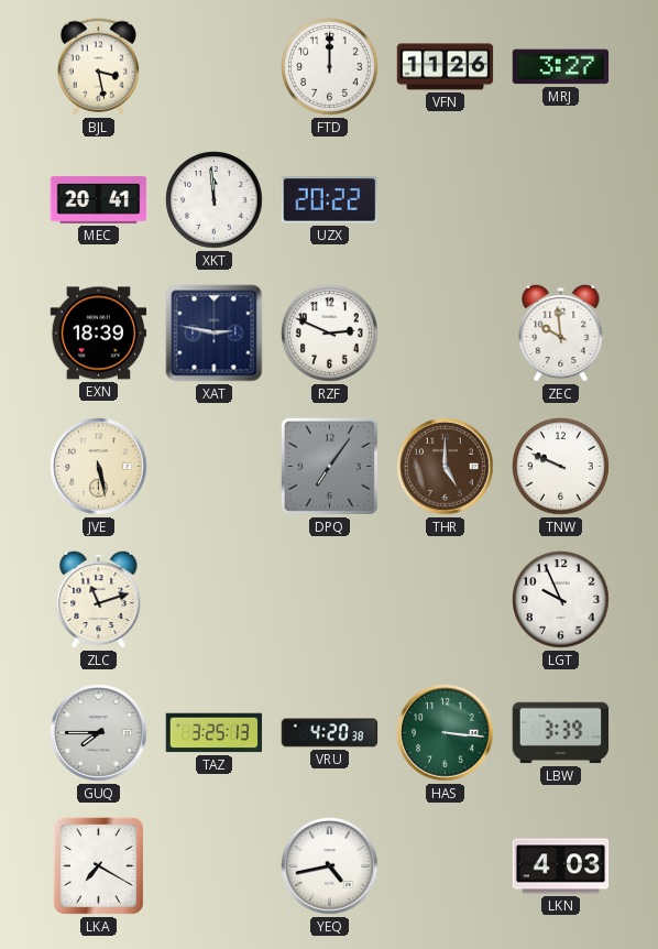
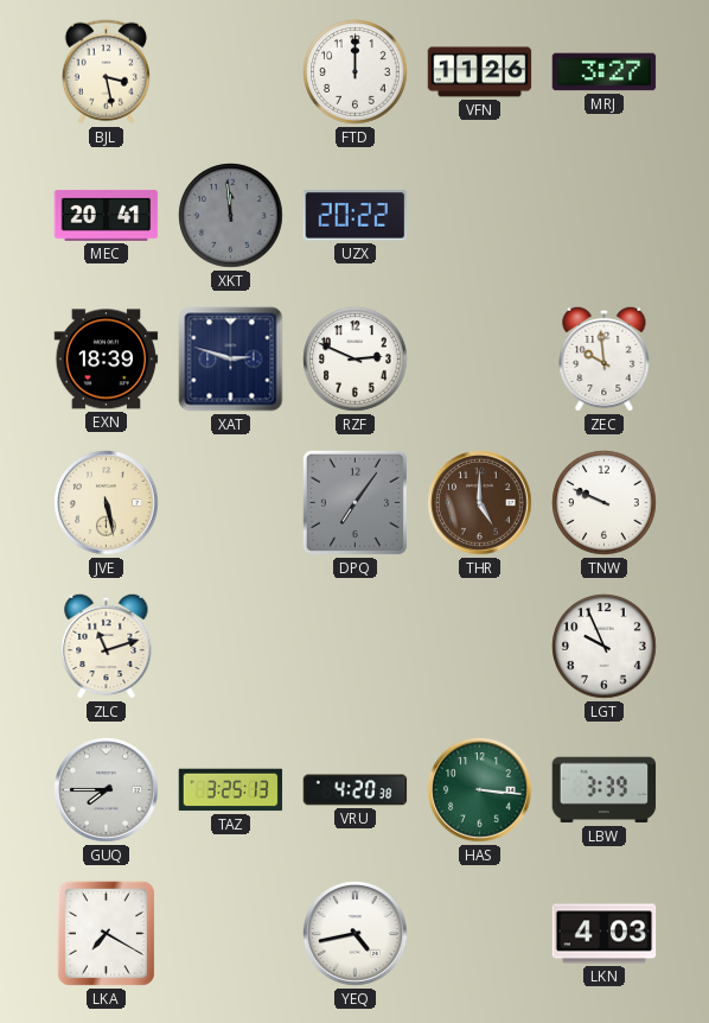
XKT dial: white -> grey (231, 216)
XAT: 2:47 -> 2:48 (231, 360)
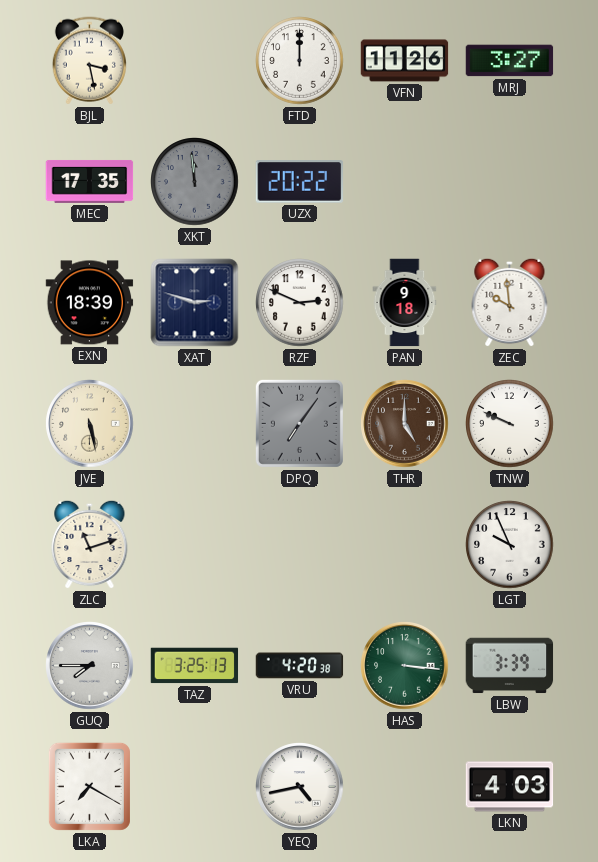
MEC: 20:41 -> 17:35 (90, 181)
PAN: none -> 9:18 (405, 303)
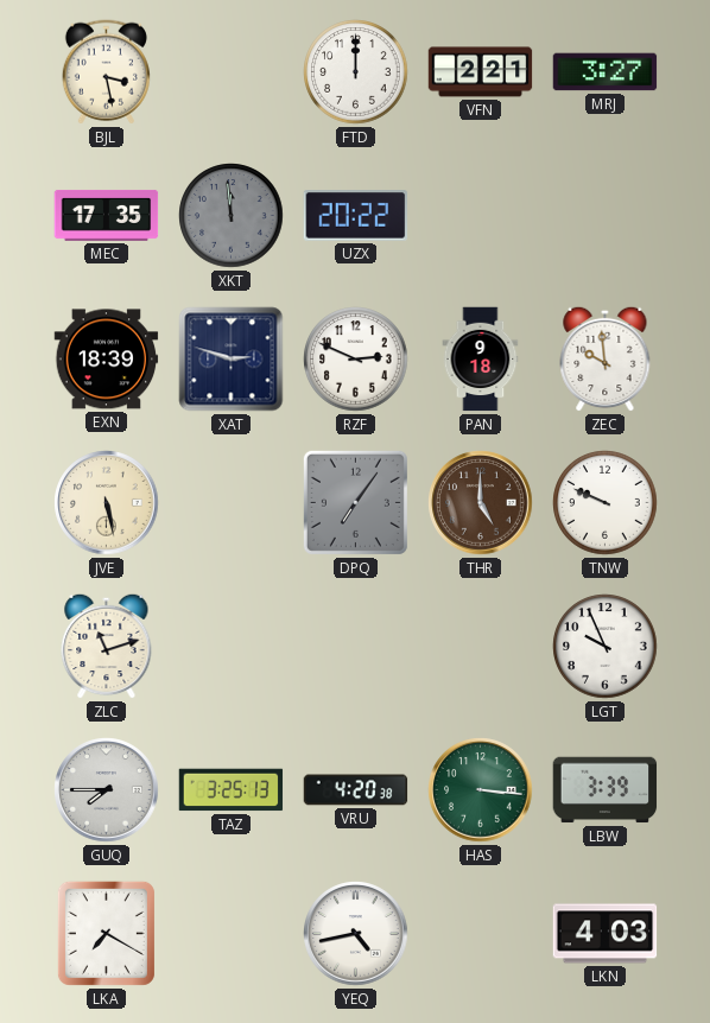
VFN: 11:26 -> 2:21 (481, 72)
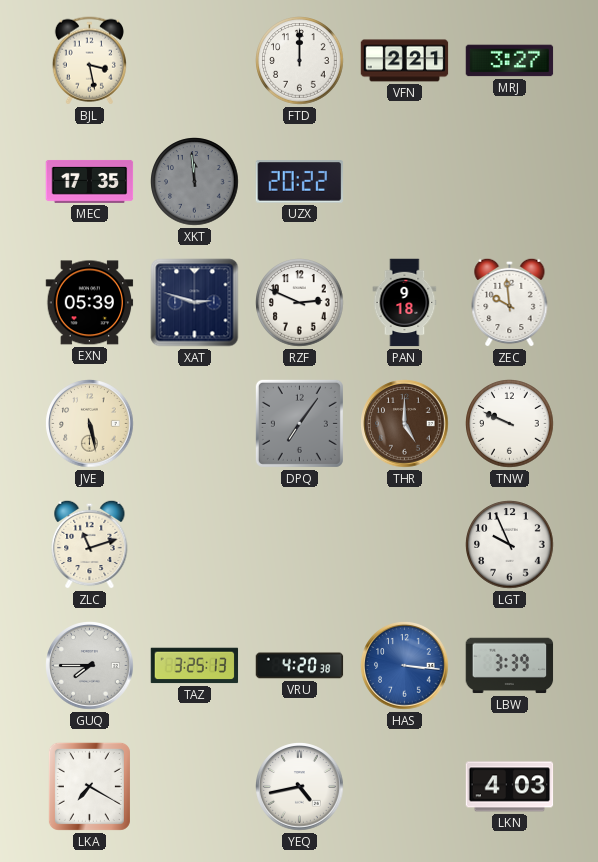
EXN: 18:39 -> 05:39 (90, 303)
HAS dial: green -> blue (405, 666)
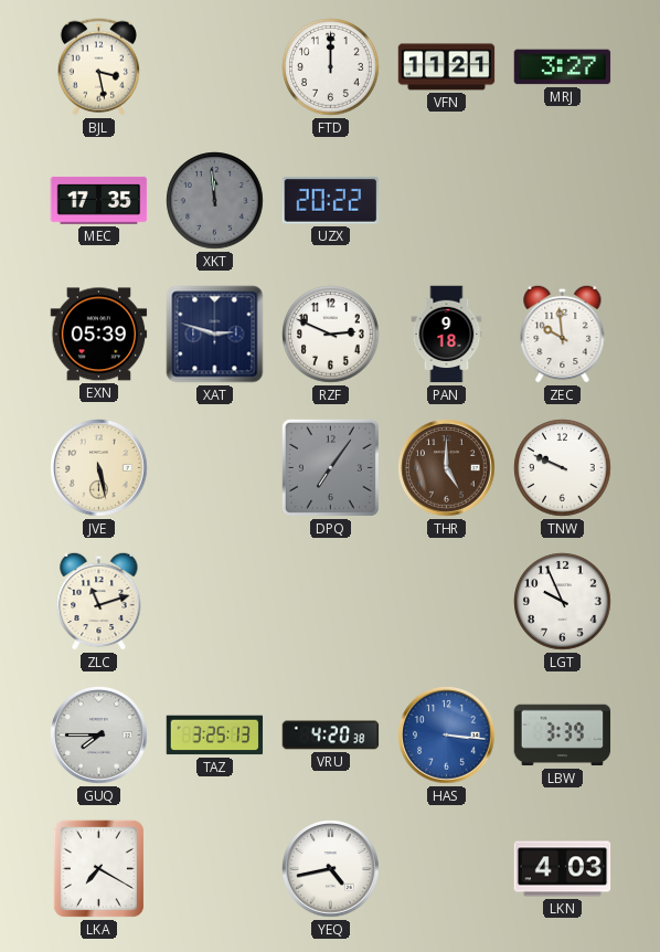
VFN: 2:21 -> 11:21 (447, 67)
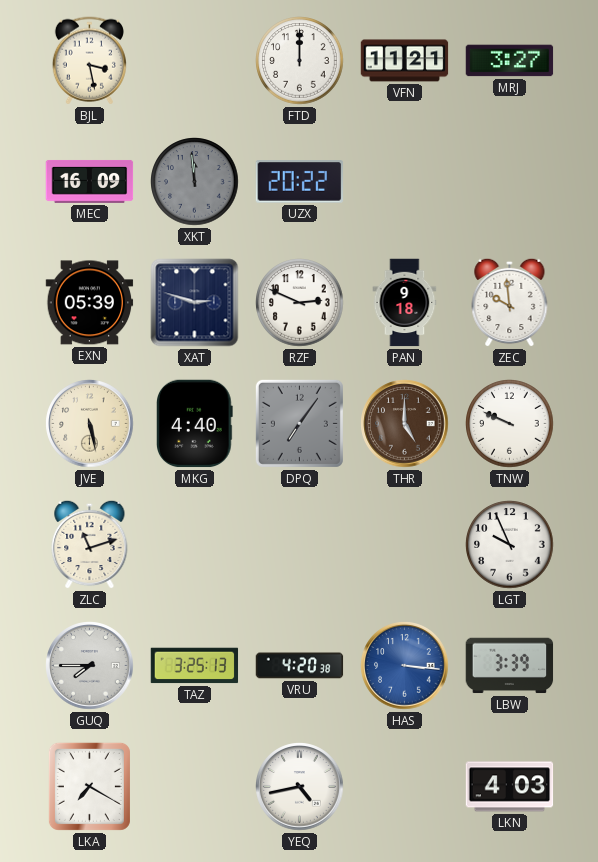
MEC: 17:35 -> 16:09 (90, 181)
MKG: none -> 4:40 (195, 424)
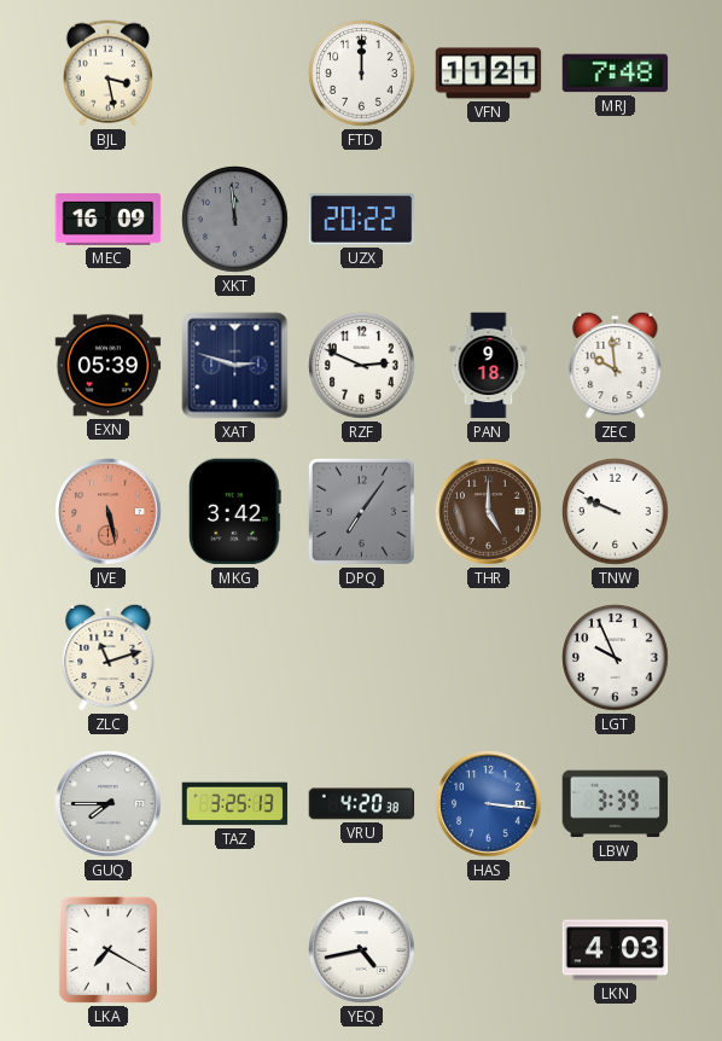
MRJ: 3:27 -> 7:48 (616, 74)
JVE dial: cream -> salmon (109, 512)
MKG: 4:40 -> 3:42 (235, 512)
